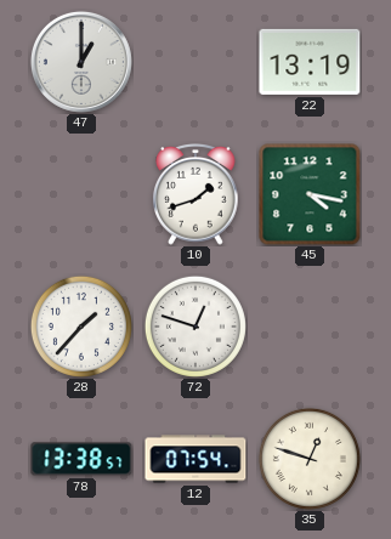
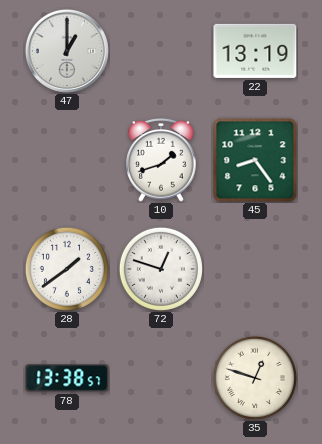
45: 4:17 -> 8:24 (255, 160)
28: 1:37 -> 1:39 (67, 269)
12: 07:54 -> none (195, 459)
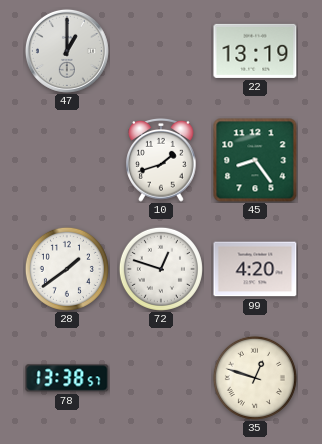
99: none -> 4:20 (255, 269)
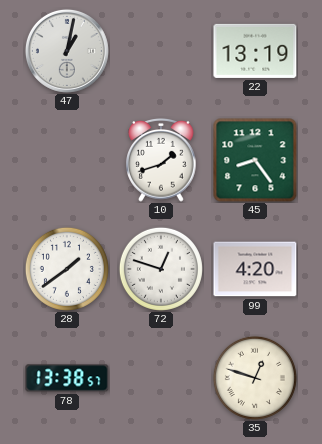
47: 1:00 -> 1:02 (67, 51)
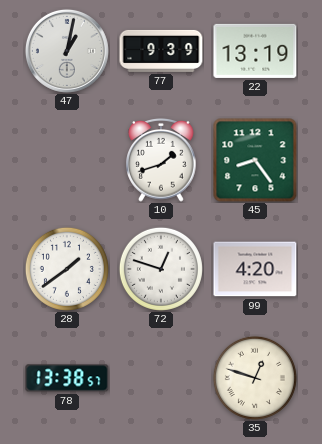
77: none -> 9:39 (161, 51)
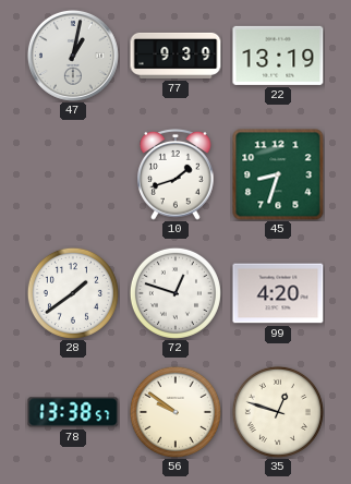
45: 8:24 -> 8:33 (278, 174)
56: none -> 9:51 (175, 412)
